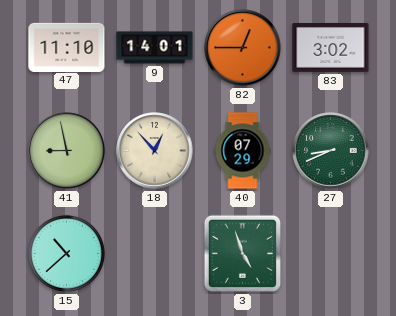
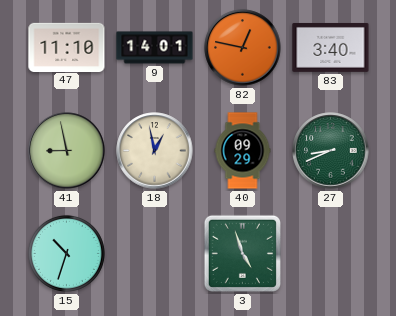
82: 12:45 -> 12:47 (243, 48)
83: 3:02 -> 3:40 (331, 47)
18: 12:53 -> 12:58 (155, 151)
40: 07:29 -> 09:29 (243, 151)
15: 10:38 -> 10:33 (66, 253)
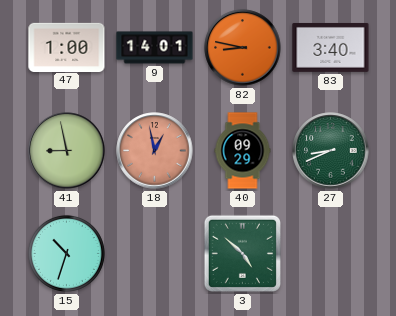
47: 11:10 -> 1:00 (67, 47)
82: 12:47 -> 8:47 (243, 48)
18 dial: cream -> salmon (155, 151)
3: 4:57 -> 4:52 (242, 253)
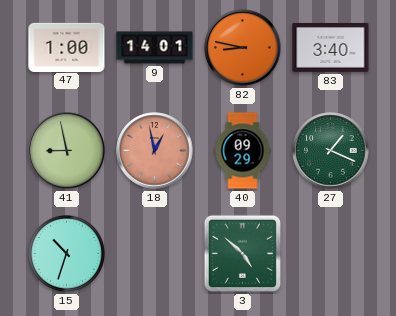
27: 8:41 -> 1:19 (331, 151)
